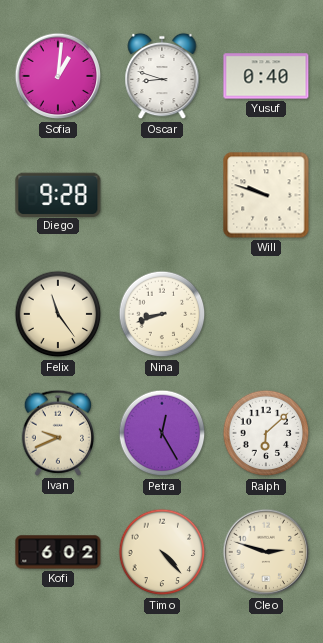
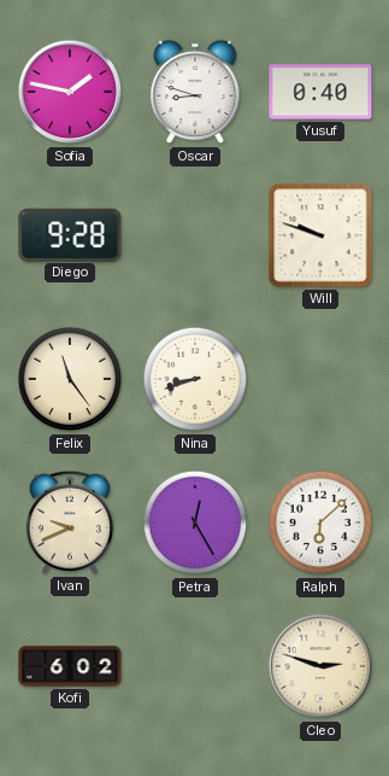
Sofia: 1:01 -> 1:47 (70, 92)
Timo: 4:23 -> none (162, 552)
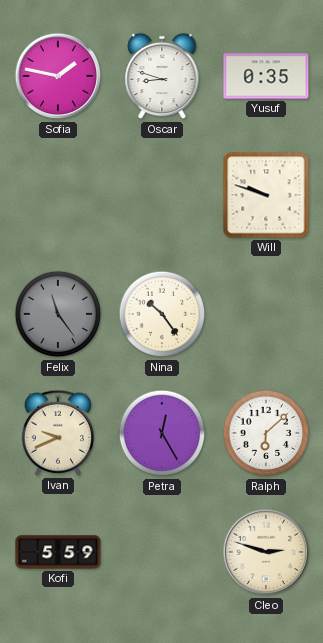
Yusuf: 0:40 -> 0:35 (266, 76)
Diego: 9:28 -> none (70, 234)
Felix dial: cream -> grey (58, 314)
Nina: 8:42 -> 10:24 (162, 314)
Kofi: 6:02 -> 5:59 (58, 552)
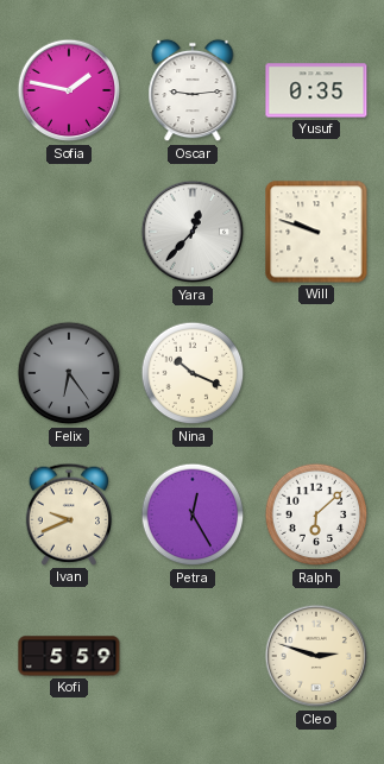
Oscar: 8:48 -> 9:14 (193, 90)
Yara: none -> 12:37 (193, 232)
Felix: 11:24 -> 6:24 (69, 373)
Nina: 10:24 -> 10:19 (193, 373)
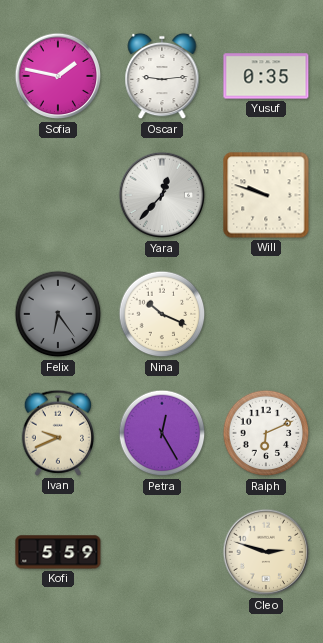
Ralph: 6:08 -> 6:11 (266, 433)
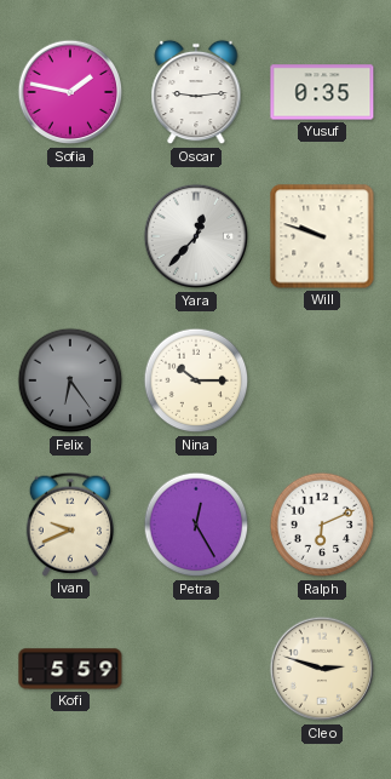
Nina: 10:19 -> 10:15 (196, 380)
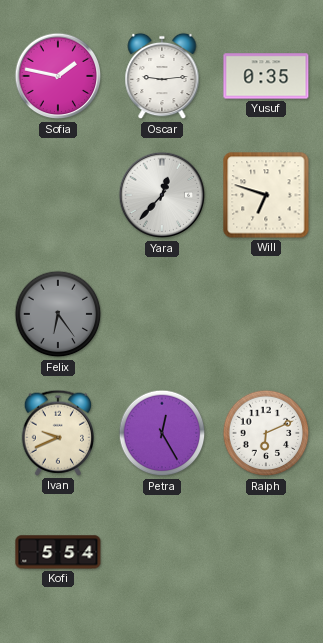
Will: 9:48 -> 6:48 (266, 195)
Nina: 10:15 -> none (196, 380)
Kofi: 5:59 -> 5:54 (58, 552)
Cleo: 2:48 -> none (322, 669)
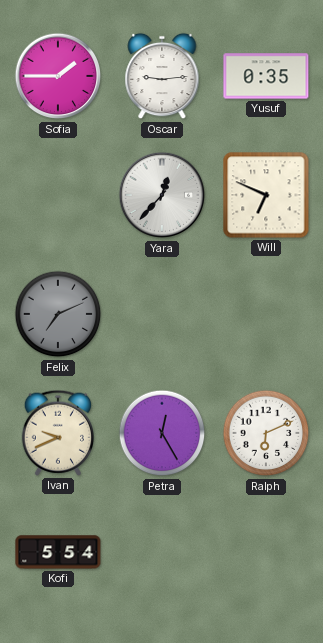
Sofia: 1:47 -> 1:45 (58, 76)
Will: 6:48 -> 6:49 (266, 195)
Felix: 6:24 -> 7:11 (58, 314)
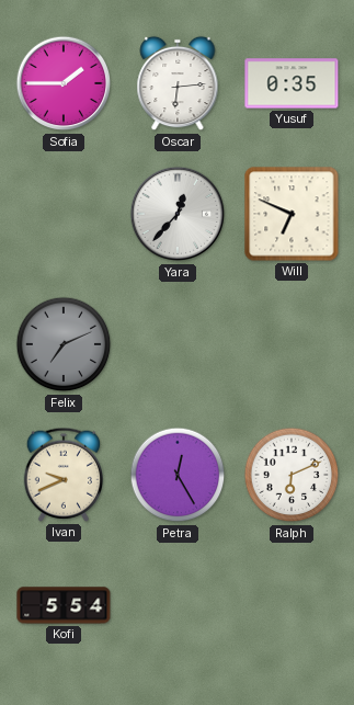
Oscar: 9:14 -> 6:14 (178, 83)
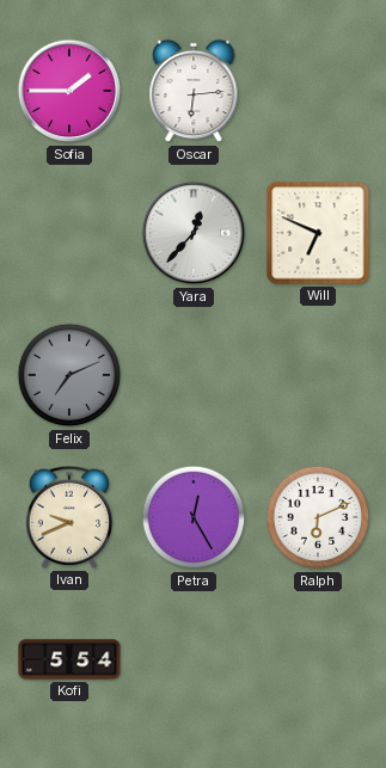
Yusuf: 0:35 -> none (292, 83)
